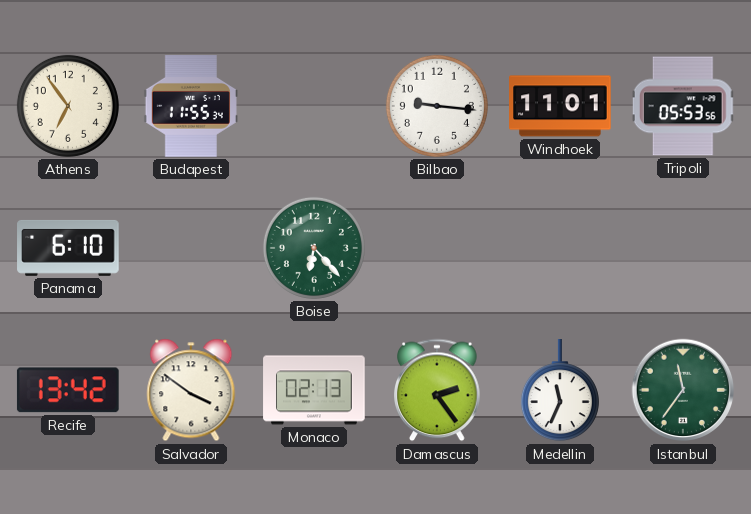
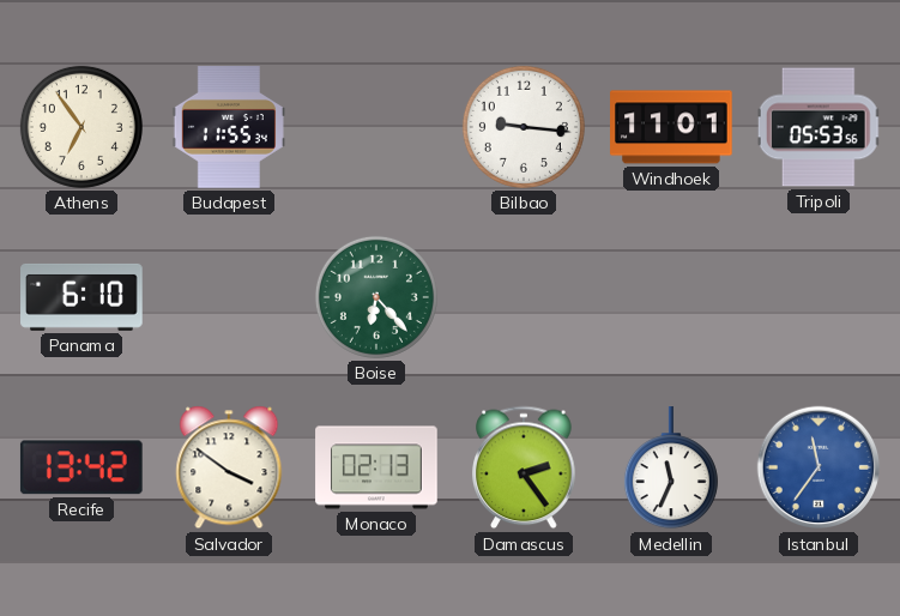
Istanbul dial: green -> blue (819, 467)
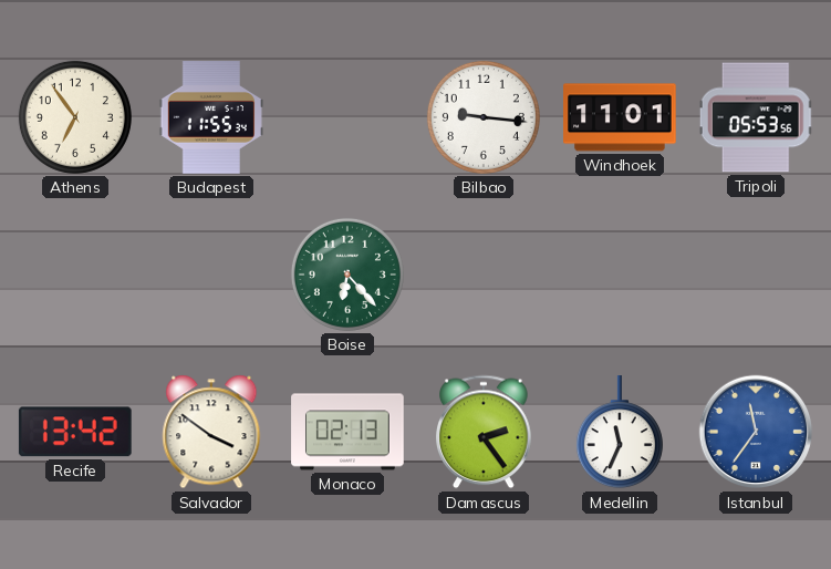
Panama: 6:10 -> none (81, 297)
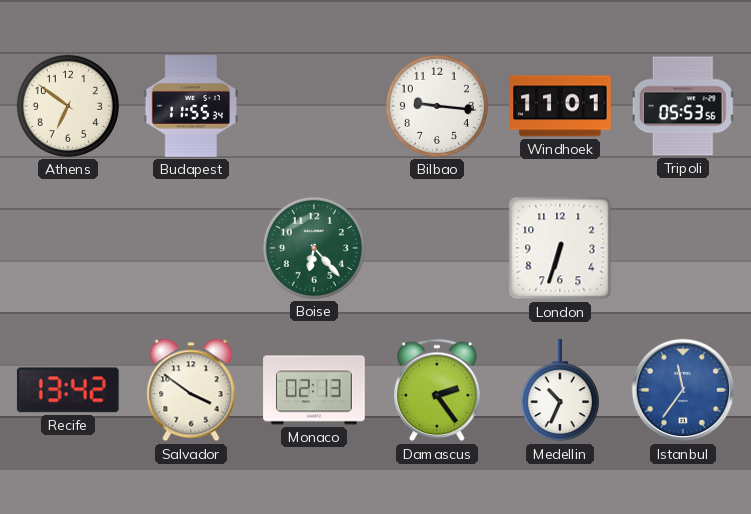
Athens: 6:54 -> 6:51 (68, 106)
London: none -> 6:33 (560, 248)
Medellin: 11:34 -> 10:34 (560, 391)
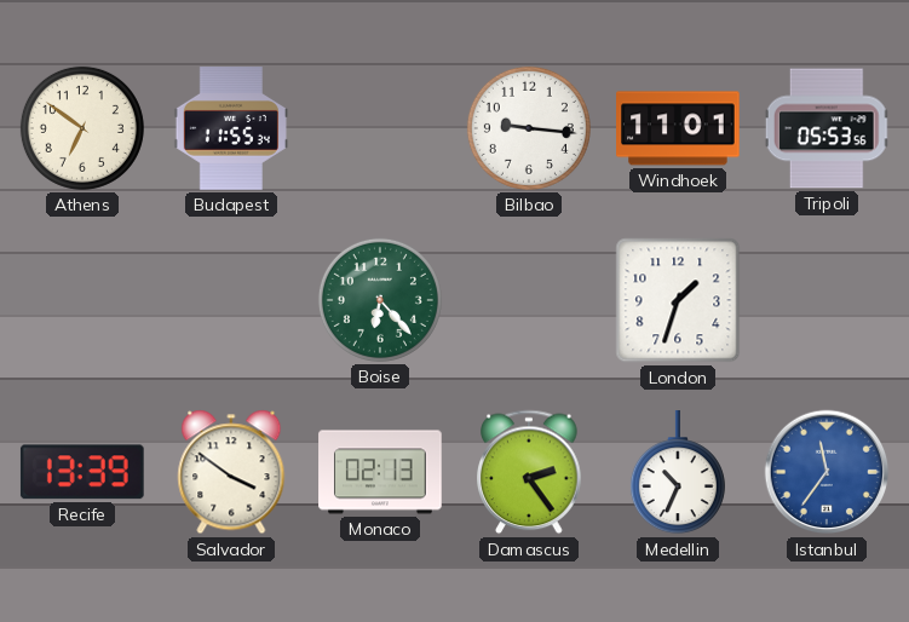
London: 6:33 -> 1:33 (678, 300)
Recife: 13:42 -> 13:39 (82, 472)
